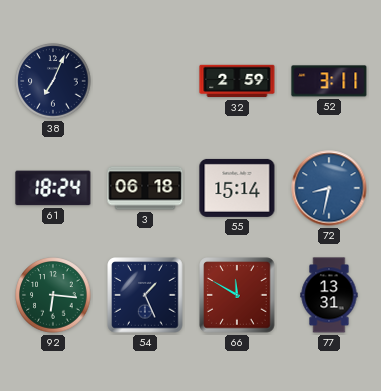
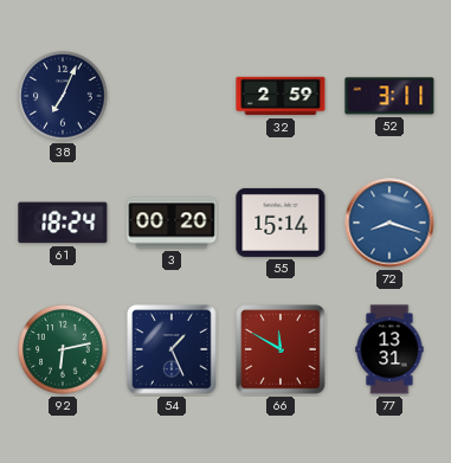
3: 06:18 -> 00:20 (172, 223)
72: 8:32 -> 8:18 (389, 223)
92: 6:16 -> 6:13 (63, 349)
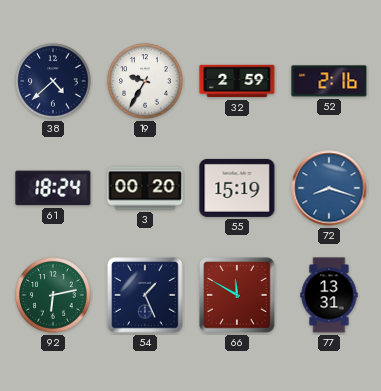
38: 7:04 -> 4:38 (53, 81)
19: none -> 9:35 (145, 81)
52: 3:11 -> 2:16 (329, 81)
55: 15:14 -> 15:19 (237, 188)
